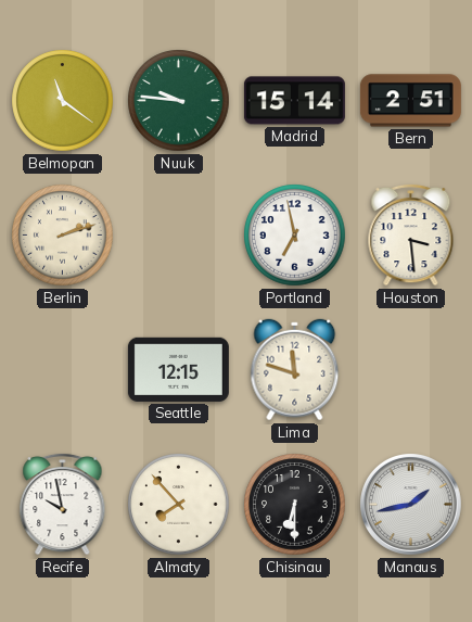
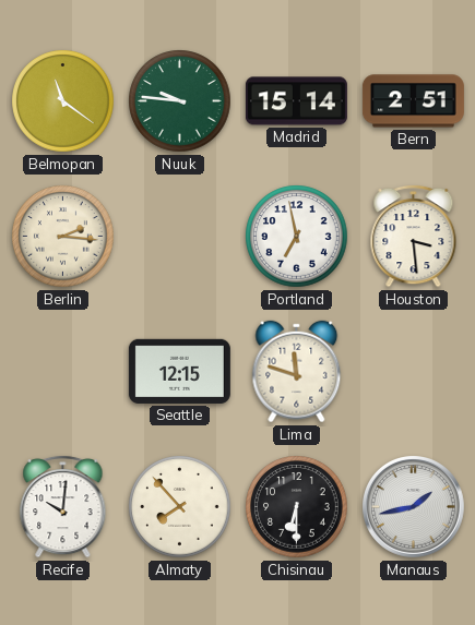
Berlin: 2:12 -> 2:16 (63, 237)
Recife: 9:58 -> 10:01 (63, 506)
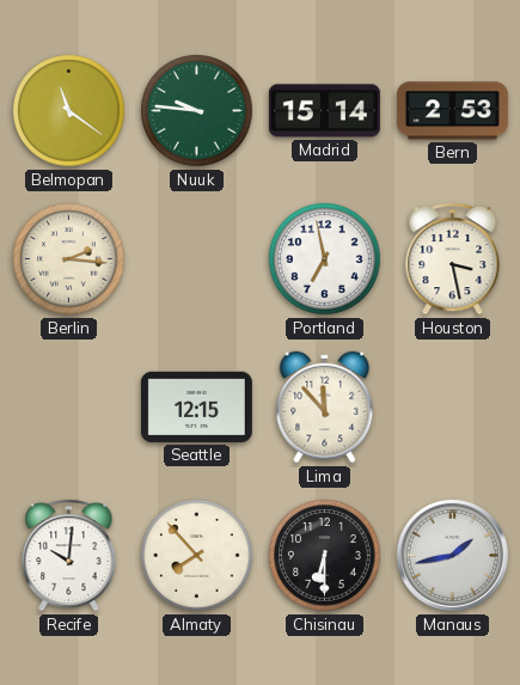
Bern: 2:51 -> 2:53 (452, 111)
Houston: 3:29 -> 3:28 (453, 258)
Lima: 11:48 -> 11:53 (325, 408)
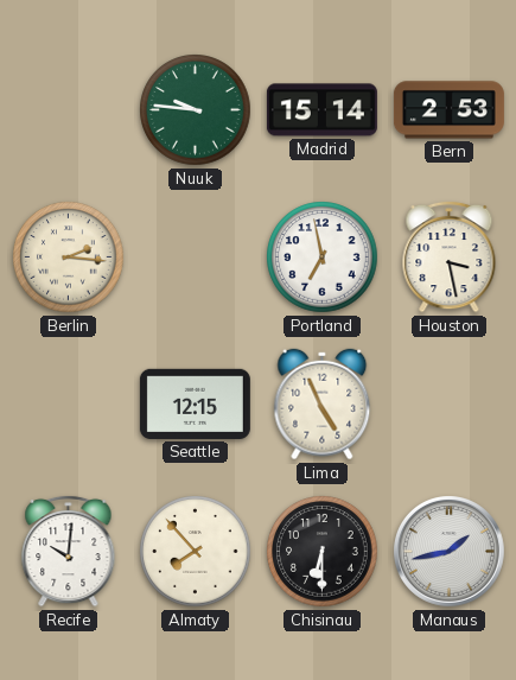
Belmopan: 11:21 -> none (69, 111)
Lima: 11:53 -> 4:56 (323, 405)
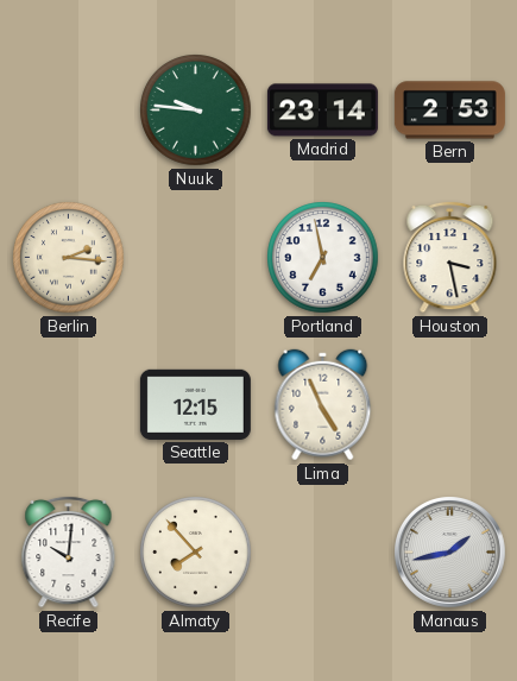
Madrid: 15:14 -> 23:14 (322, 111)
Chisinau: 6:30 -> none (323, 552)
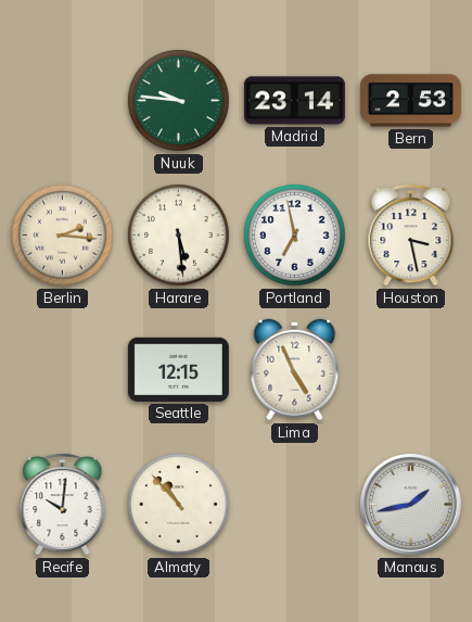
Harare: none -> 5:29 (179, 236)
Almaty: 7:53 -> 10:53 (179, 505)
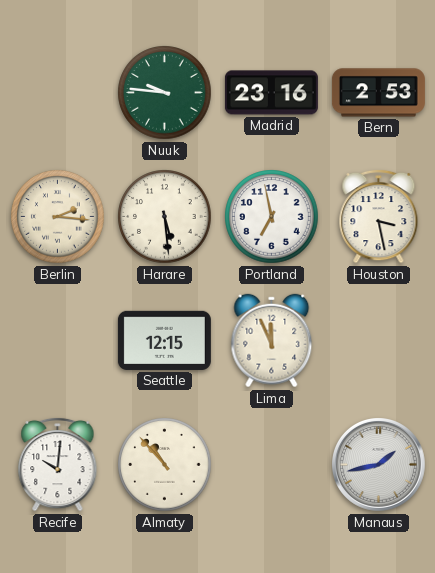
Madrid: 23:14 -> 23:16 (271, 93)
Lima: 4:56 -> 11:56 (272, 341)
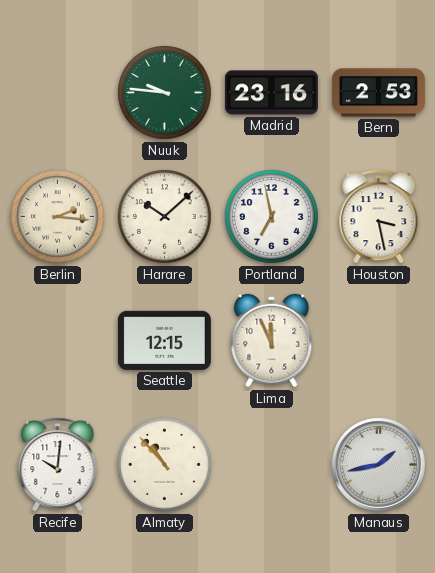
Harare: 5:29 -> 10:08 (165, 217)
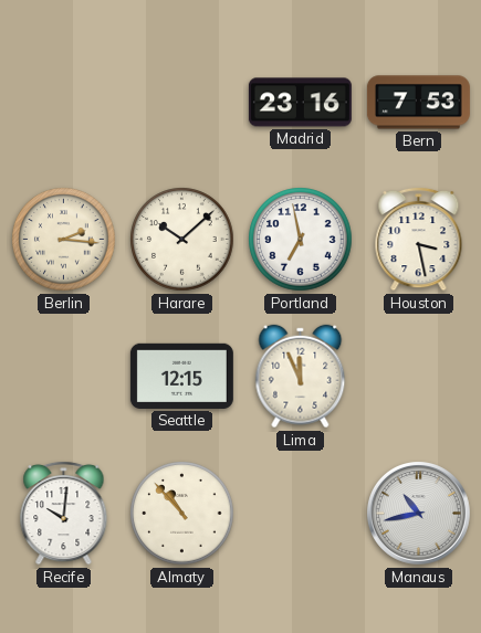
Nuuk: 9:46 -> none (165, 93)
Bern: 2:53 -> 7:53 (418, 103)
Manaus: 1:43 -> 10:43 (419, 514)
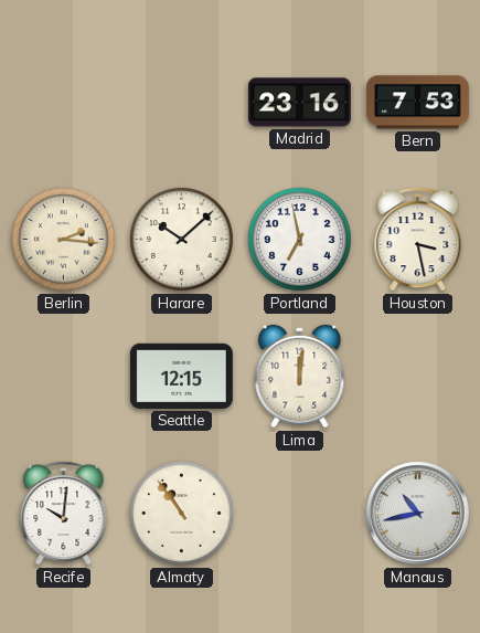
Lima: 11:56 -> 12:01 (300, 377)
Almaty: 10:53 -> 10:54 (182, 514)
